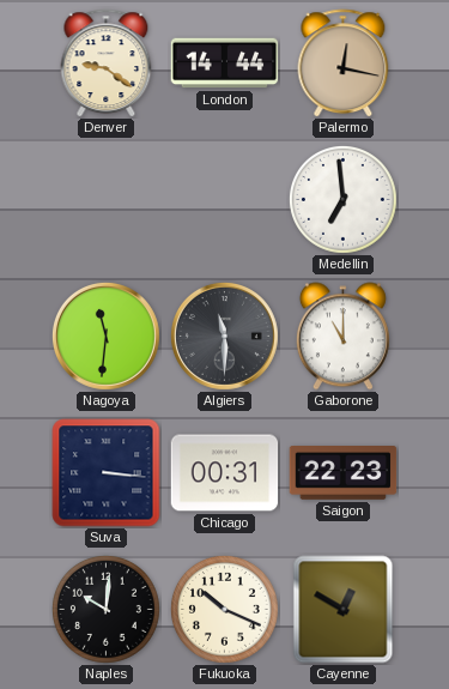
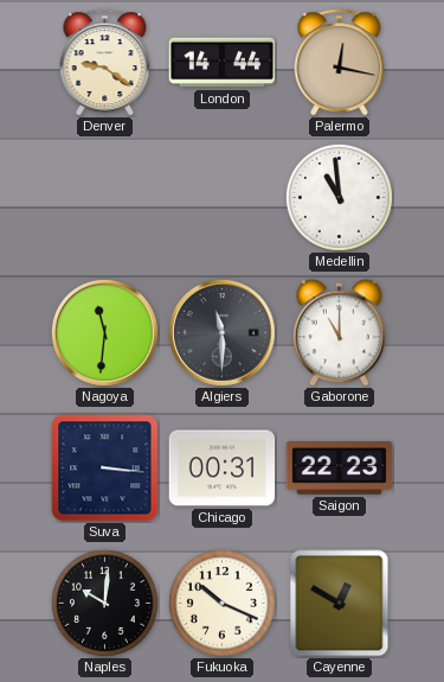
Medellin: 6:59 -> 10:59 (339, 197)
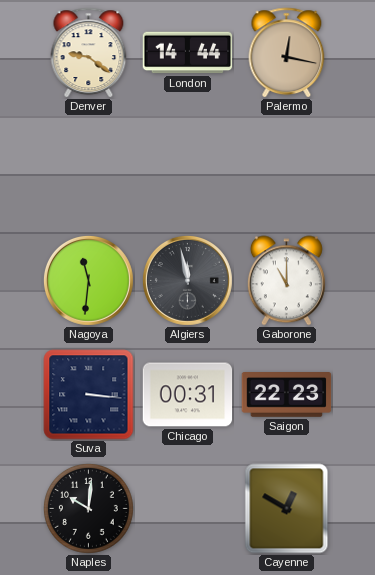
Medellin: 10:59 -> none (339, 197)
Algiers: 11:30 -> 11:58 (187, 280)
Fukuoka: 10:19 -> none (221, 603)
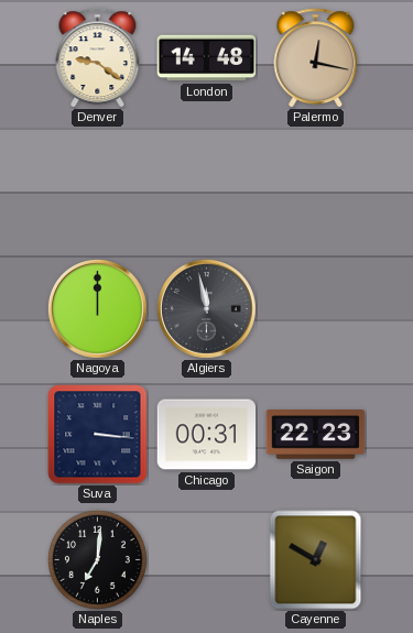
London: 14:44 -> 14:48 (207, 58)
Nagoya: 11:31 -> 12:00 (97, 308)
Gaborone: 11:00 -> none (286, 281)
Naples: 10:01 -> 7:01 (97, 559)
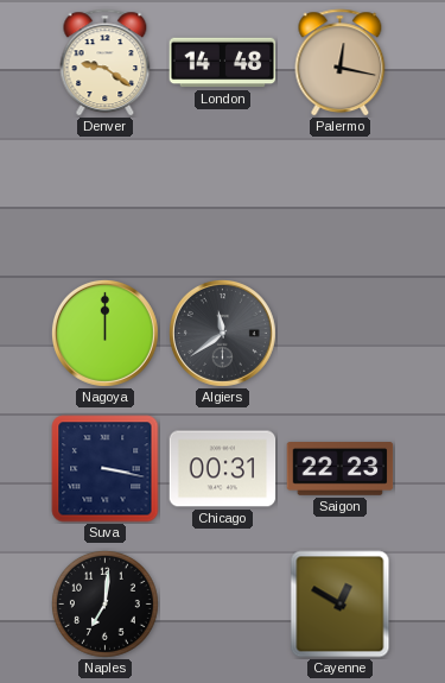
Algiers: 11:58 -> 11:39 (222, 333)
Suva: 3:16 -> 3:17 (106, 469)
